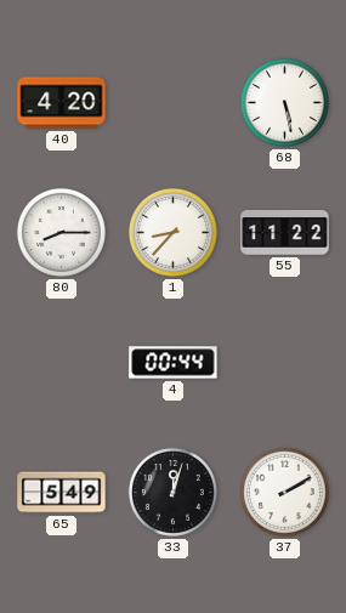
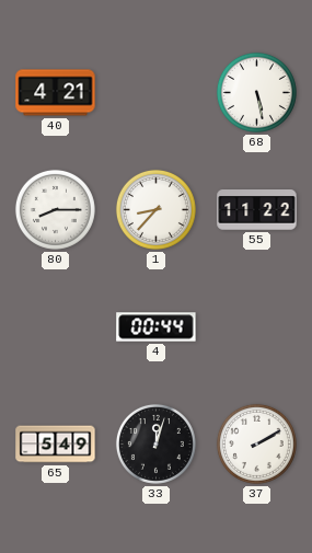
40: 4:20 -> 4:21 (56, 93)
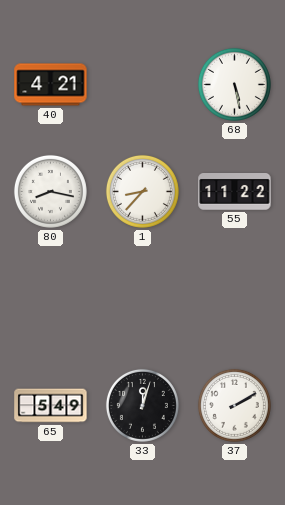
80: 8:15 -> 8:17 (50, 191)
4: 00:44 -> none (157, 327)
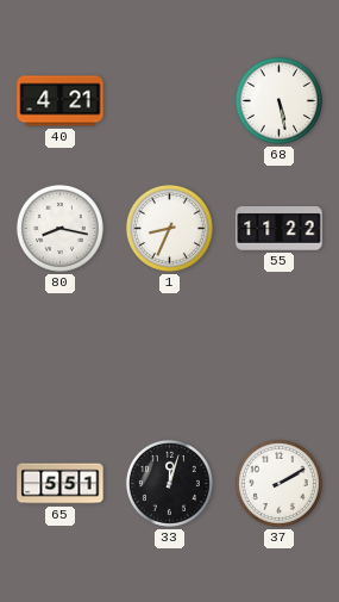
1: 8:37 -> 8:34 (169, 228)
65: 5:49 -> 5:51 (61, 484)
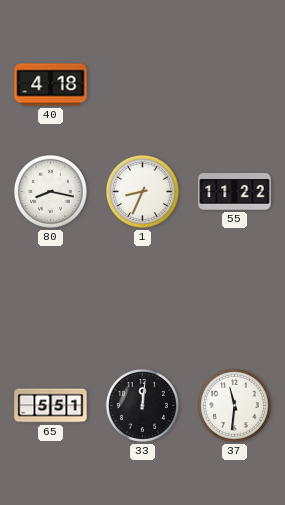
40: 4:21 -> 4:18 (51, 85)
68: 5:28 -> none (278, 100)
33: 12:03 -> 12:01 (142, 405)
37: 2:10 -> 11:31 (234, 405)
